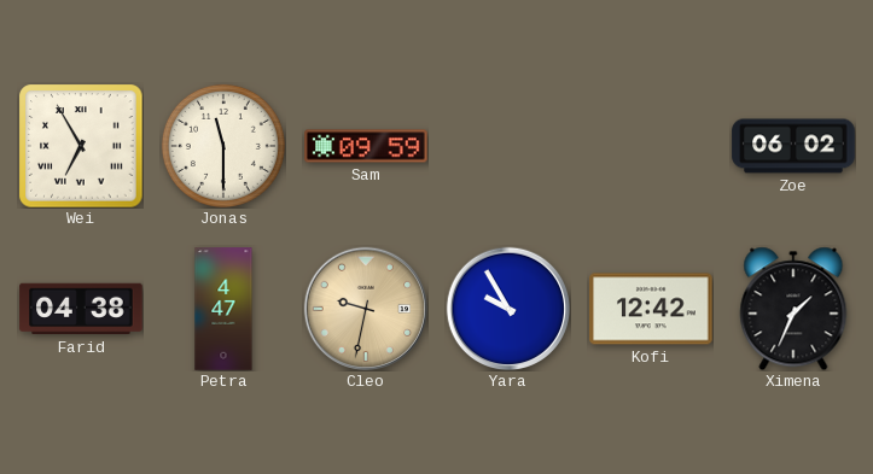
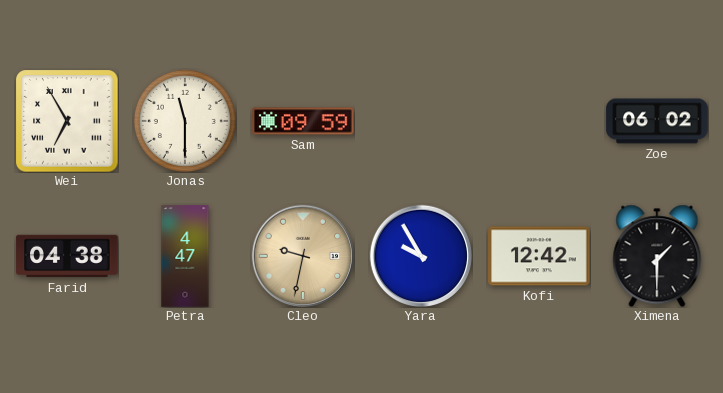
Ximena: 1:34 -> 1:30 (657, 256)
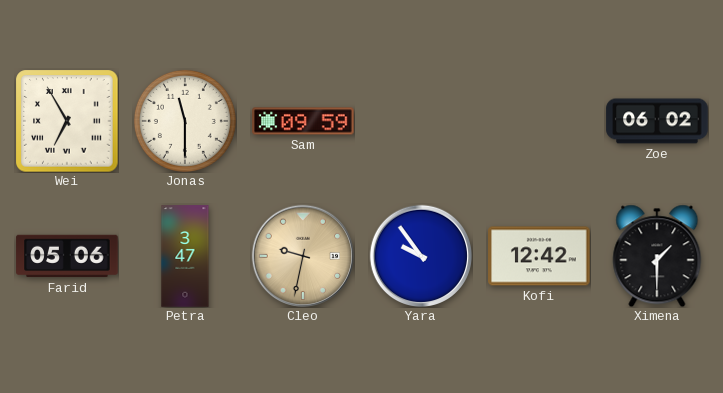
Farid: 04:38 -> 05:06 (67, 256)
Petra: 4:47 -> 3:47 (185, 256)
Yara: 9:55 -> 9:54 (420, 255)
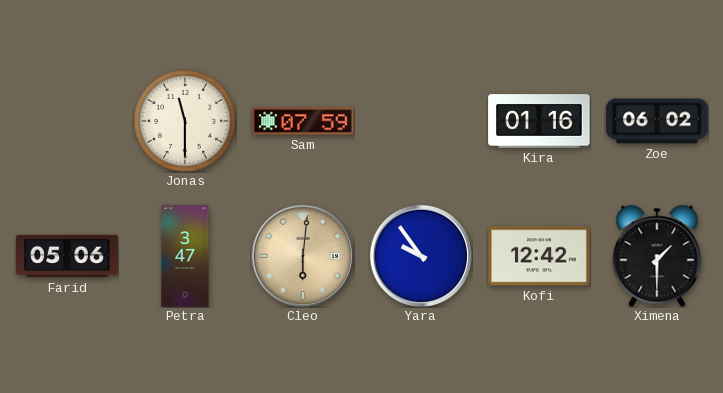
Wei: 6:55 -> none (67, 121)
Sam: 09:59 -> 07:59 (303, 121)
Kira: none -> 01:16 (539, 121)
Cleo: 9:32 -> 6:01 (302, 255)
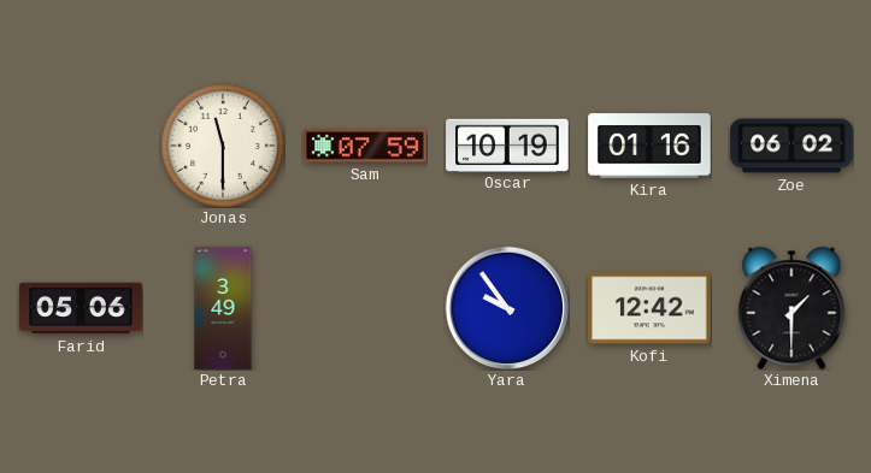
Oscar: none -> 10:19 (507, 144)
Petra: 3:47 -> 3:49 (223, 308)
Cleo: 6:01 -> none (302, 255)
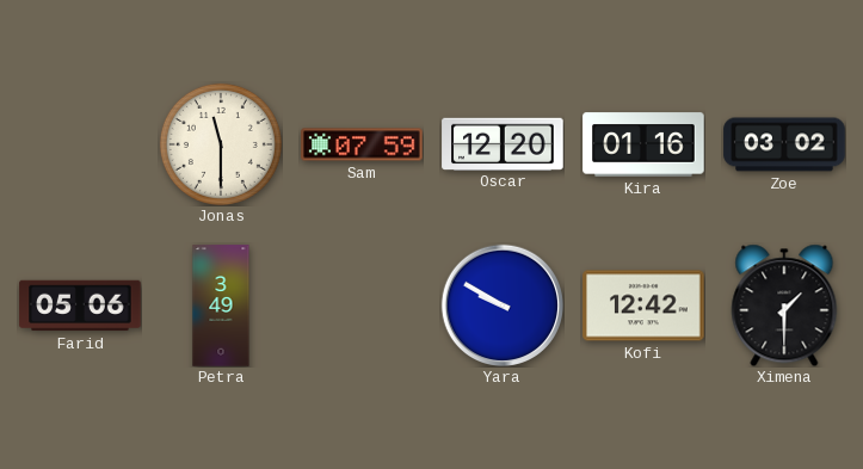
Oscar: 10:19 -> 12:20 (503, 143)
Zoe: 06:02 -> 03:02 (784, 144)
Yara: 9:54 -> 9:50 (501, 304)
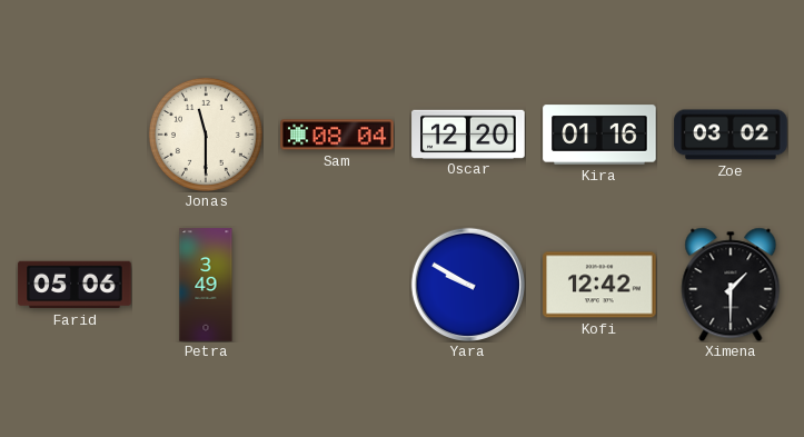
Sam: 07:59 -> 08:04 (337, 135)
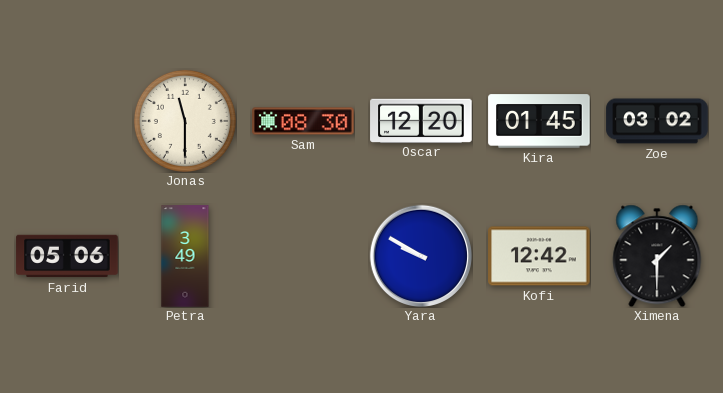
Sam: 08:04 -> 08:30 (303, 121)
Kira: 01:16 -> 01:45 (539, 121)
